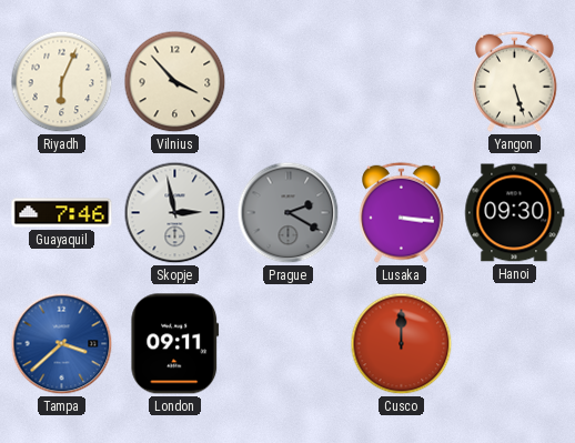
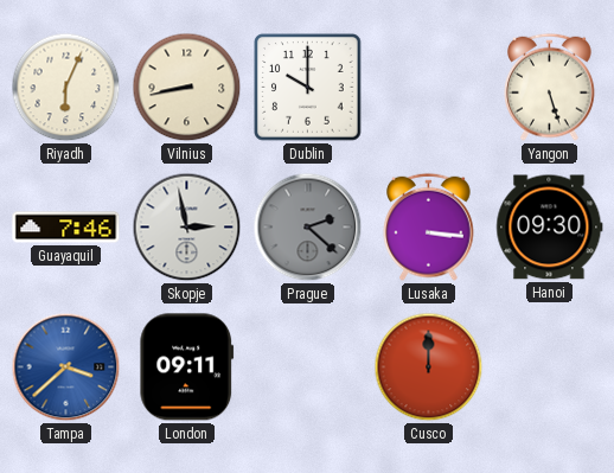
Vilnius: 3:53 -> 8:43 (187, 88)
Dublin: none -> 10:00 (308, 88)
Prague: 2:20 -> 2:22 (308, 228)
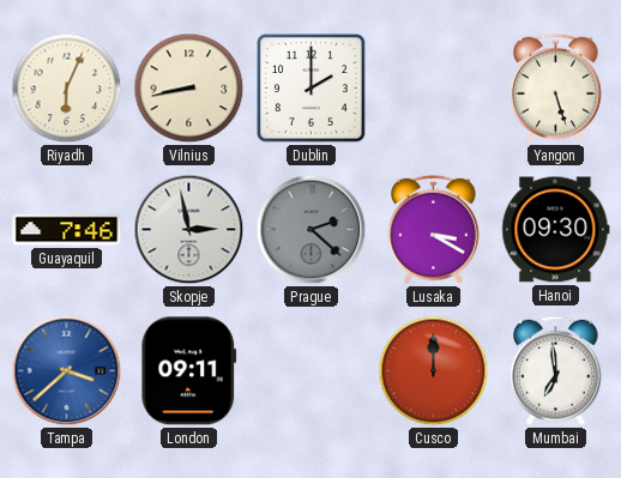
Dublin: 10:00 -> 2:00 (312, 89)
Lusaka: 3:16 -> 3:20 (434, 229)
Mumbai: none -> 6:59 (556, 370)
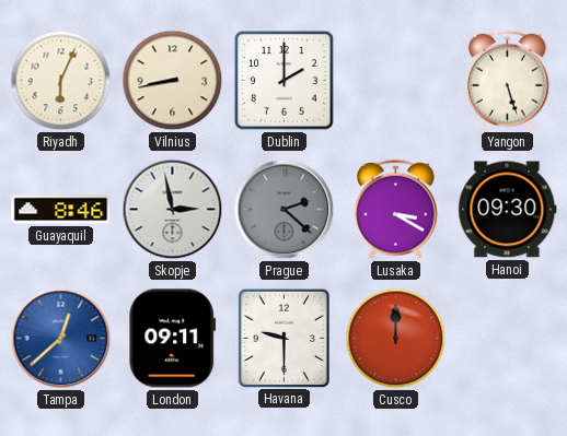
Guayaquil: 7:46 -> 8:46 (61, 210)
Tampa: 3:38 -> 12:38 (61, 339)
Havana: none -> 9:30 (283, 338)
Mumbai: 6:59 -> none (556, 370)
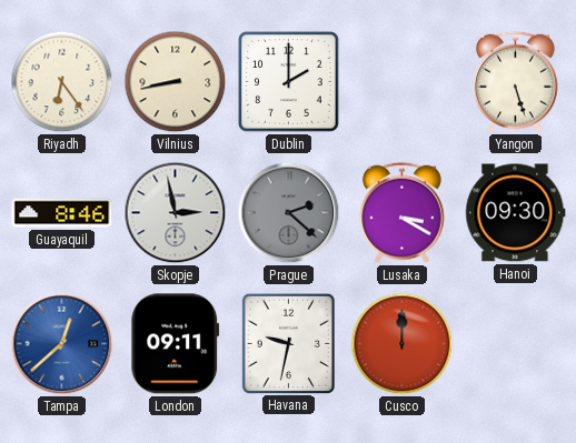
Riyadh: 6:04 -> 6:24 (62, 82)
Havana: 9:30 -> 9:32 (288, 343)
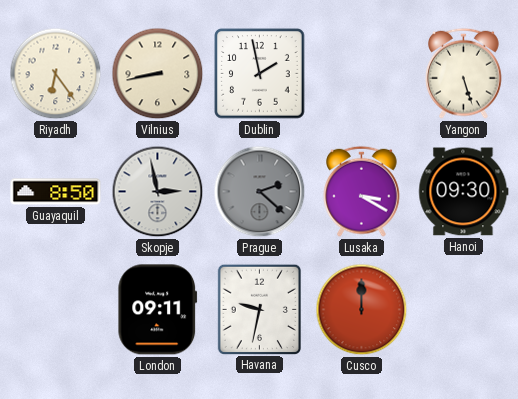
Dublin: 2:00 -> 1:58 (260, 74)
Guayaquil: 8:46 -> 8:50 (56, 192)
Tampa: 12:38 -> none (62, 344)
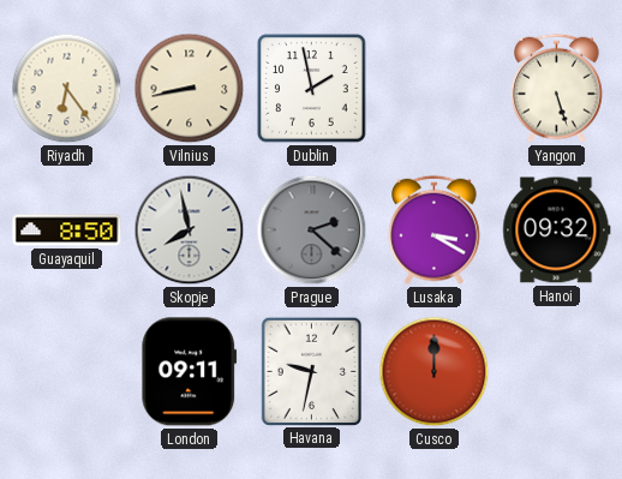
Skopje: 2:58 -> 7:58 (190, 230)
Hanoi: 09:30 -> 09:32 (557, 230)
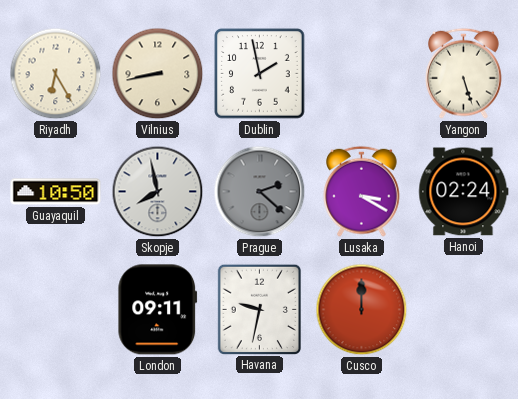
Riyadh: 6:24 -> 6:25 (56, 74)
Guayaquil: 8:50 -> 10:50 (56, 192)
Hanoi: 09:32 -> 02:24 (464, 192)
